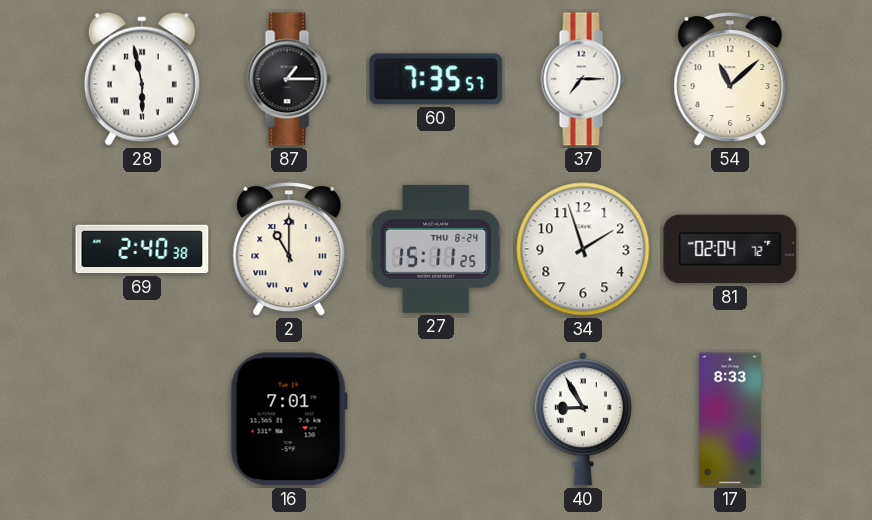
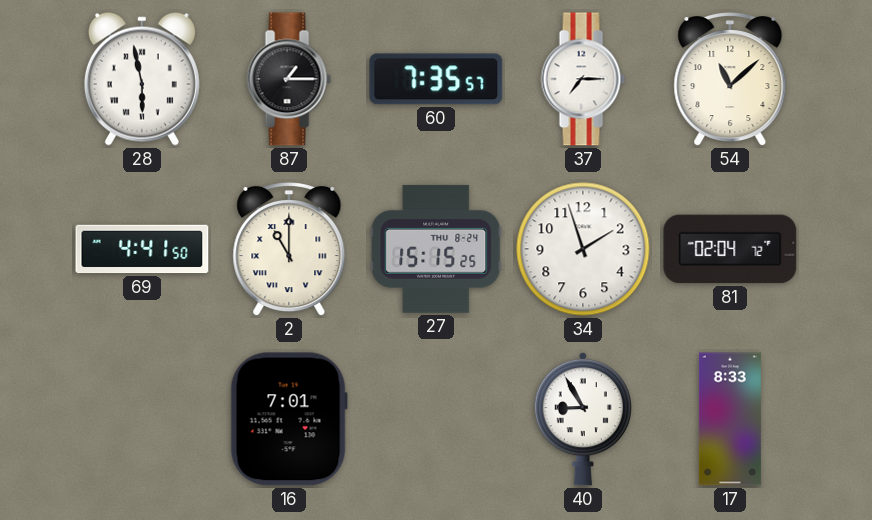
69: 2:40 -> 4:41 (142, 249)
27: 15:11 -> 15:15 (436, 249)
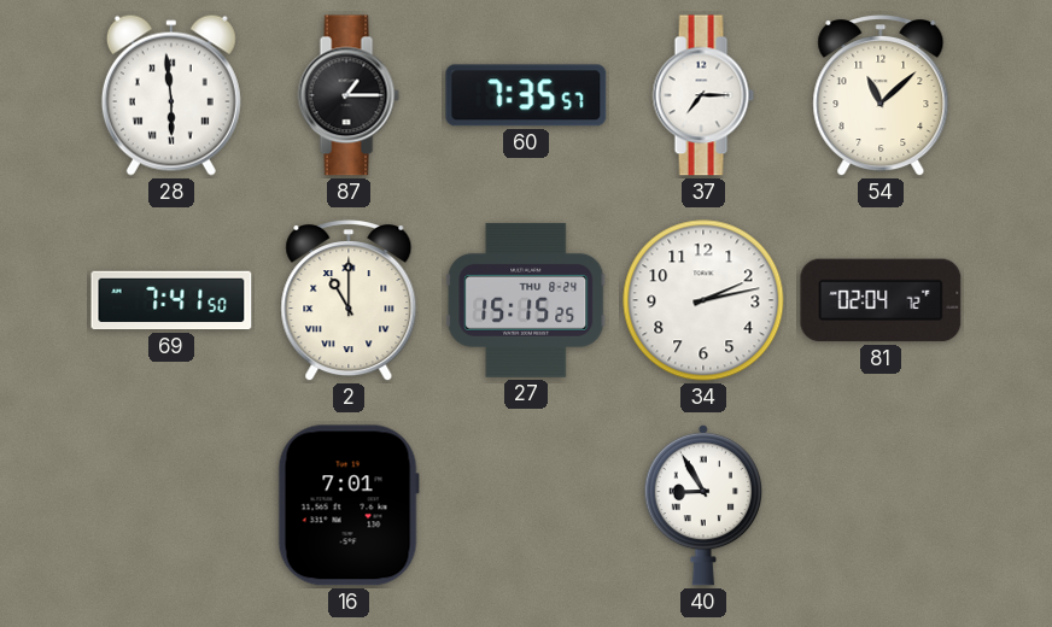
28: 5:58 -> 5:59 (171, 95)
69: 4:41 -> 7:41 (171, 300)
34: 1:57 -> 2:13 (703, 300)
17: 8:33 -> none (730, 419)
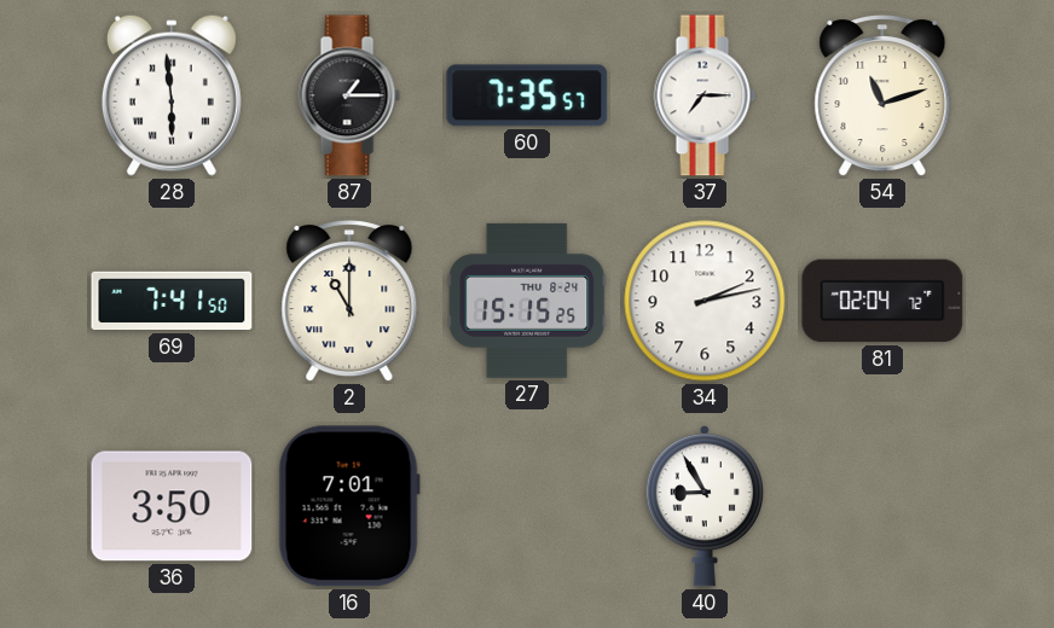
54: 11:08 -> 11:12 (882, 97)
36: none -> 3:50 (172, 506)
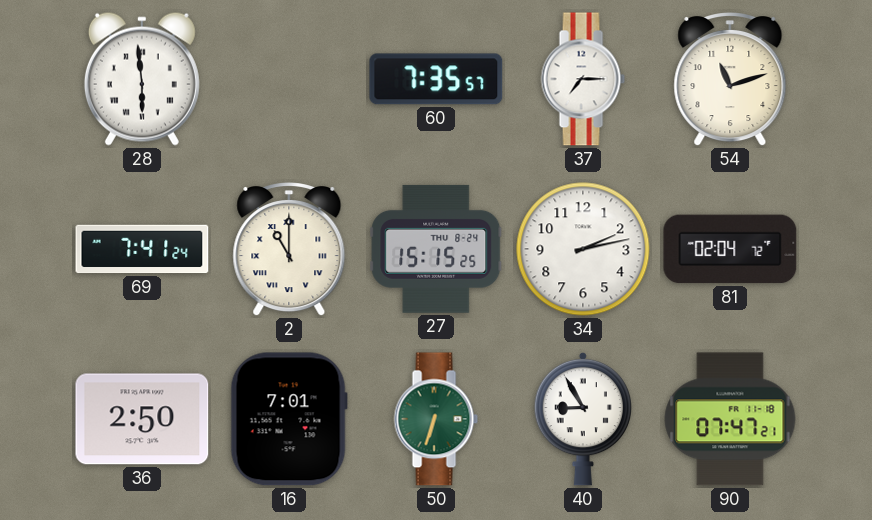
87: 1:15 -> none (349, 95)
69: 7:41:50 -> 7:41:24 (142, 249)
36: 3:50 -> 2:50 (142, 419)
50: none -> 6:33 (436, 419)
90: none -> 07:47 (730, 419)
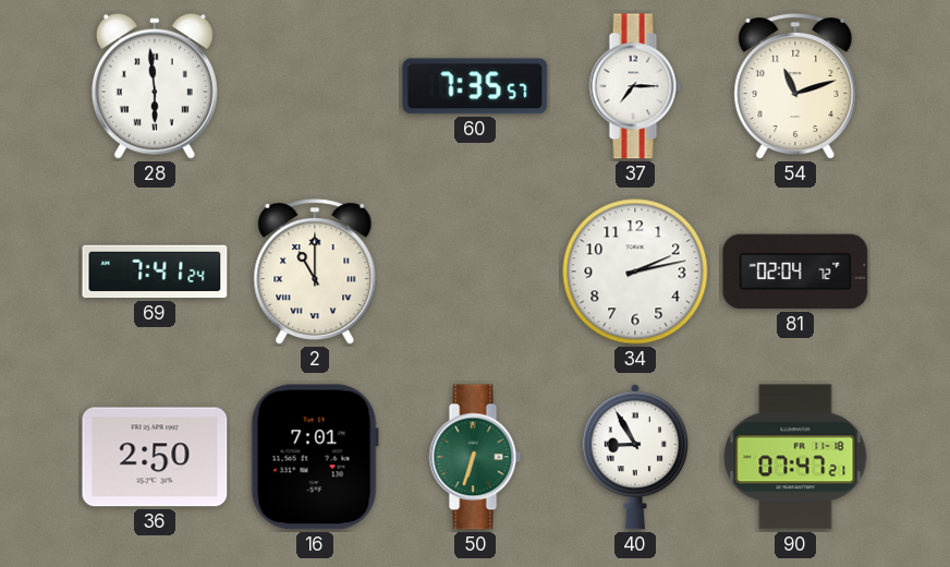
27: 15:15 -> none (436, 249)
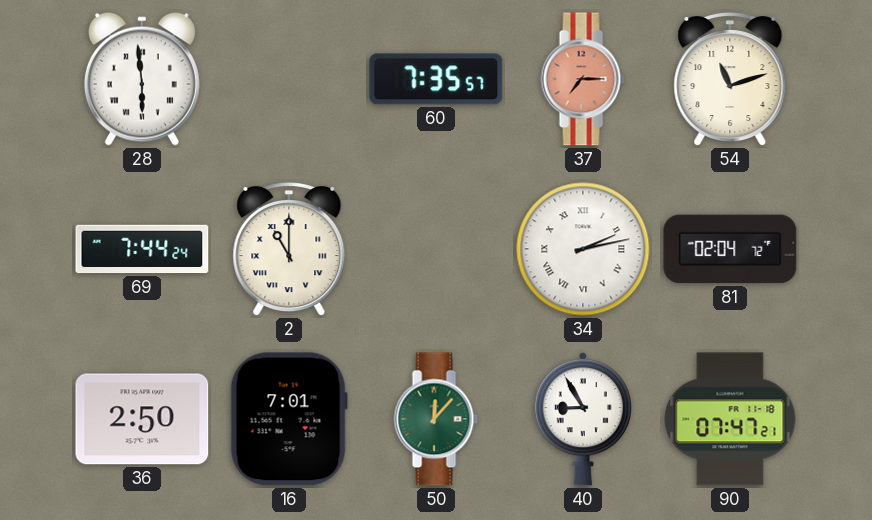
37 dial: white -> salmon (583, 79)
69: 7:41 -> 7:44 (142, 249)
34 numerals: Arabic -> Roman (583, 249)
50: 6:33 -> 12:07 (436, 419)
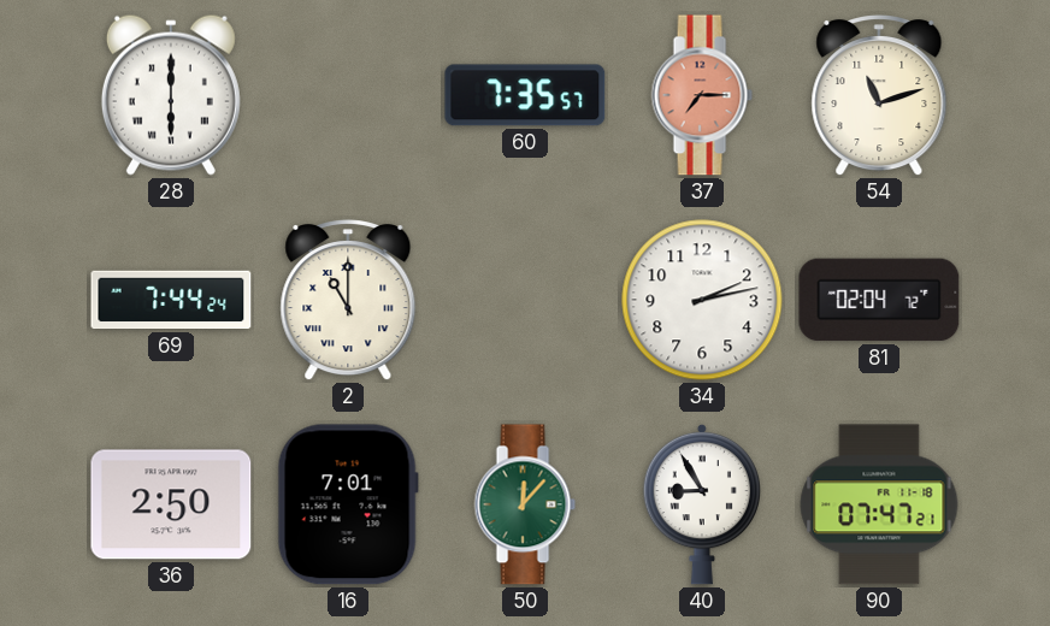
28: 5:59 -> 6:00 (171, 95)
34 numerals: Roman -> Arabic (702, 300)
